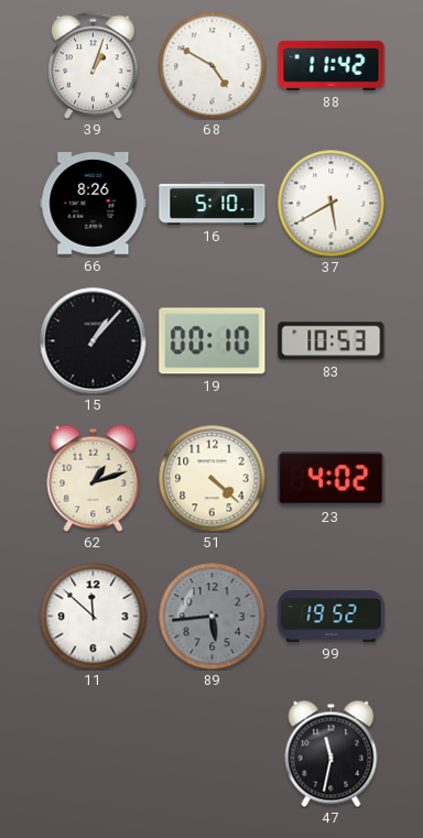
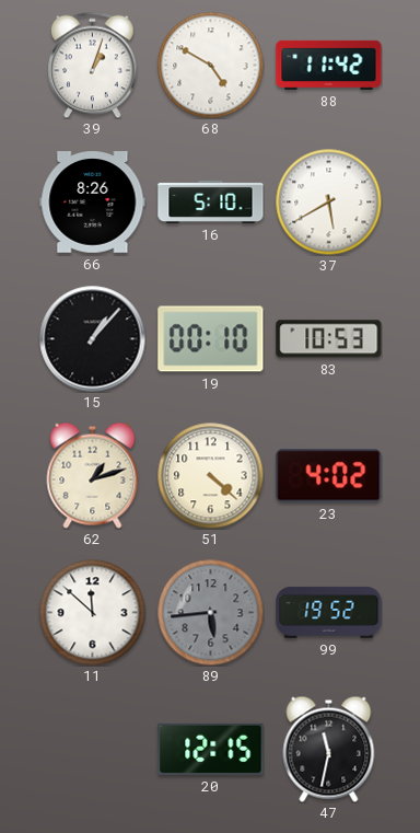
20: none -> 12:15 (211, 749)
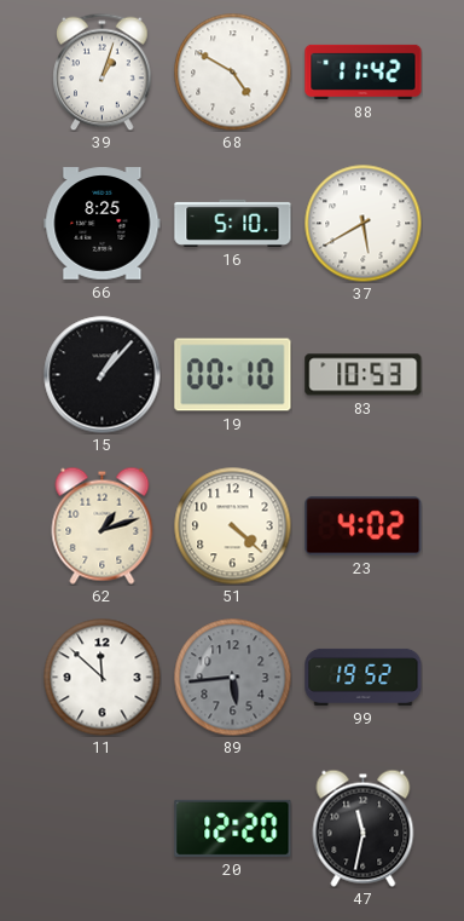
66: 8:26 -> 8:25 (103, 224)
20: 12:15 -> 12:20 (233, 828)
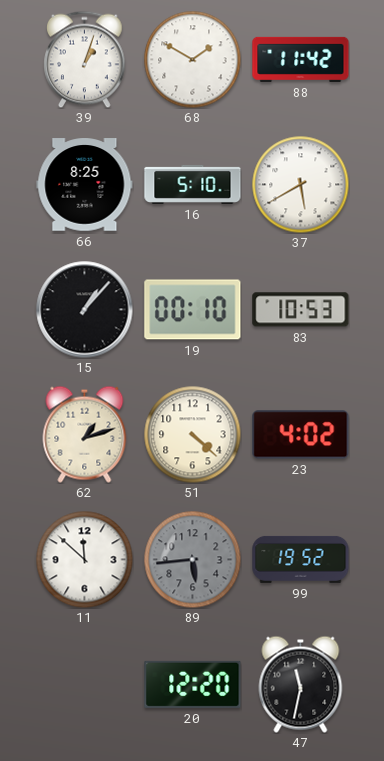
68: 4:50 -> 1:50 (192, 59)
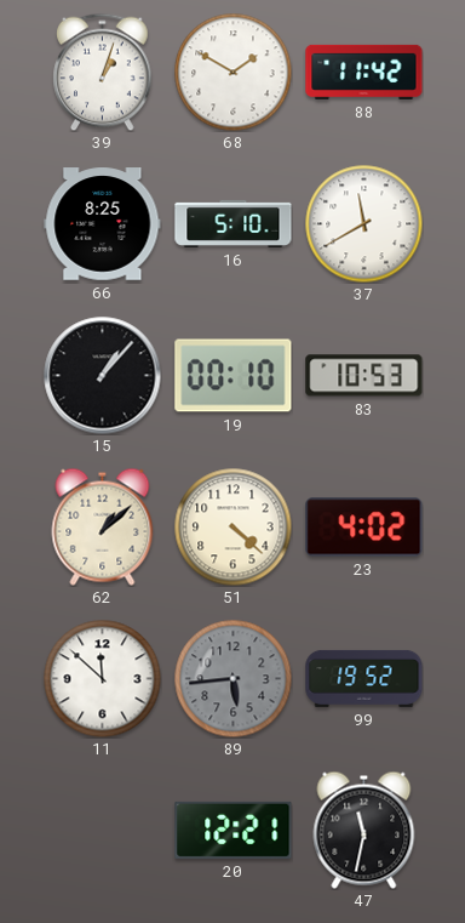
37: 5:40 -> 11:40 (363, 223)
62: 1:12 -> 1:08 (103, 526)
20: 12:20 -> 12:21 (234, 830)
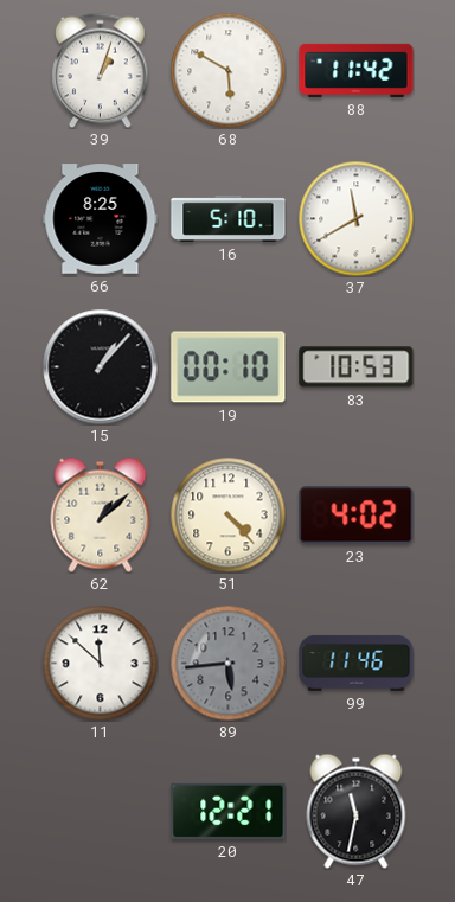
68: 1:50 -> 5:50 (227, 70)
51: 4:22 -> 4:23 (227, 514)
99: 19:52 -> 11:46 (357, 663)
